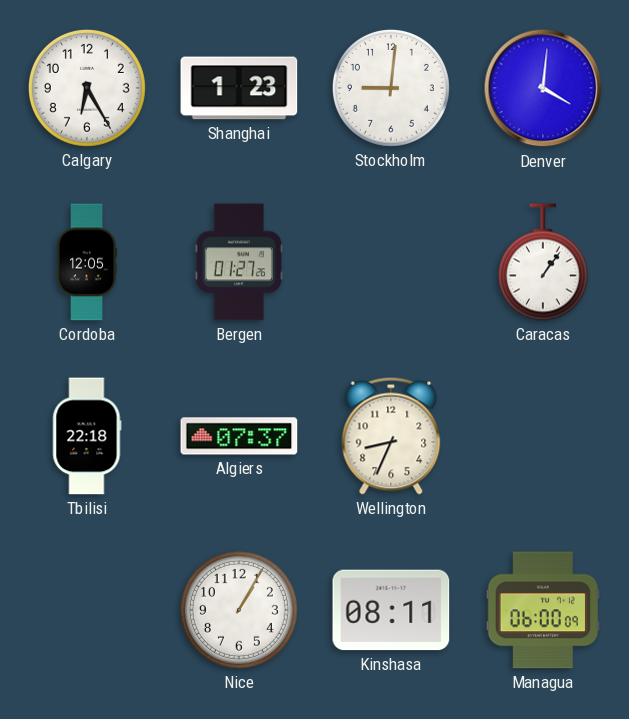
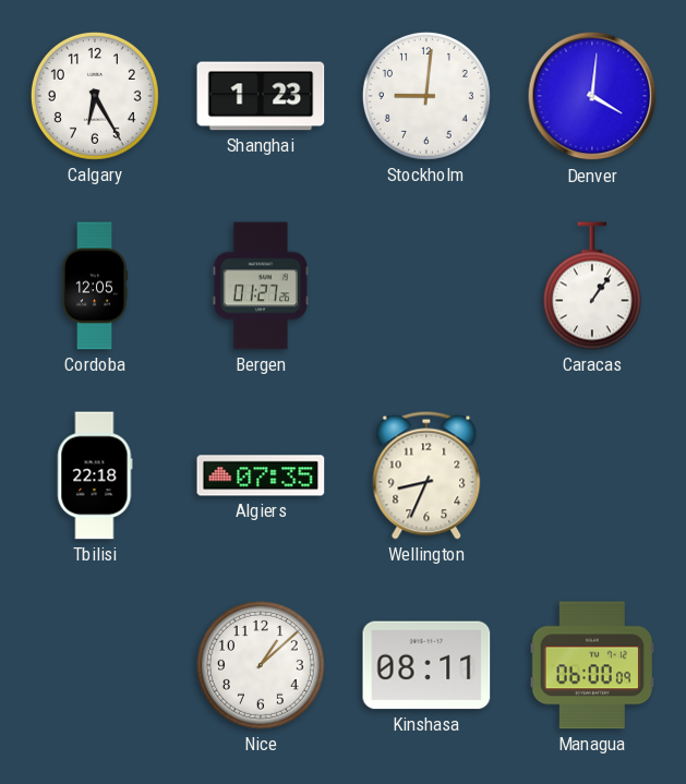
Algiers: 07:37 -> 07:35 (261, 475)
Nice: 1:05 -> 1:08 (261, 665)
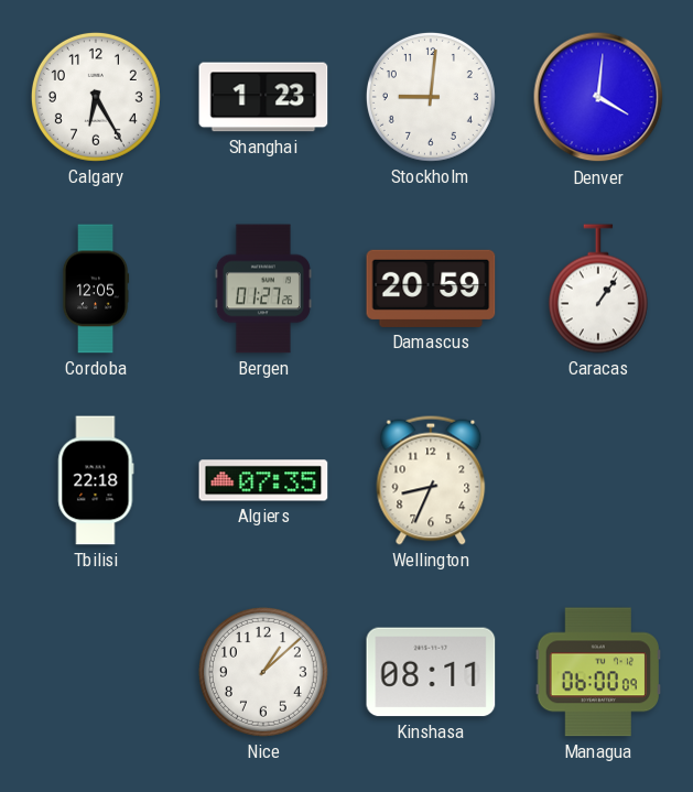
Damascus: none -> 20:59 (431, 289)
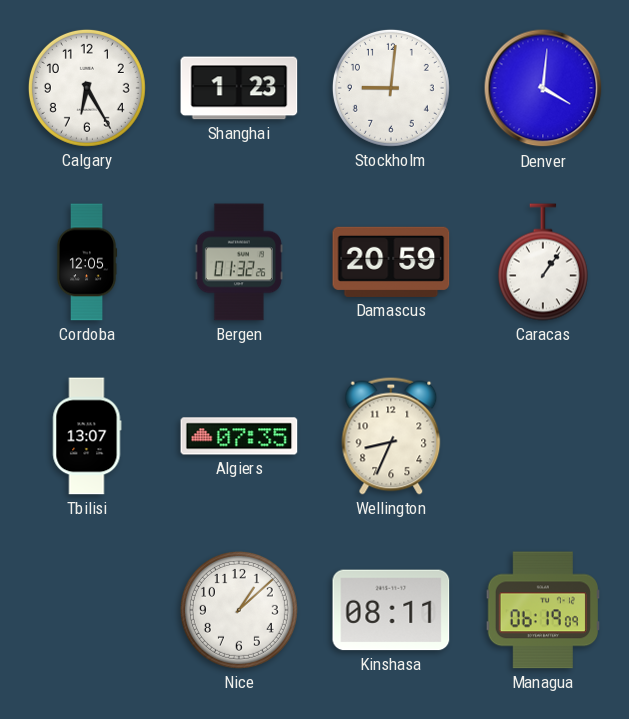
Bergen: 01:27 -> 01:32 (239, 262)
Tbilisi: 22:18 -> 13:07 (87, 436)
Managua: 06:00 -> 06:19 (542, 610)
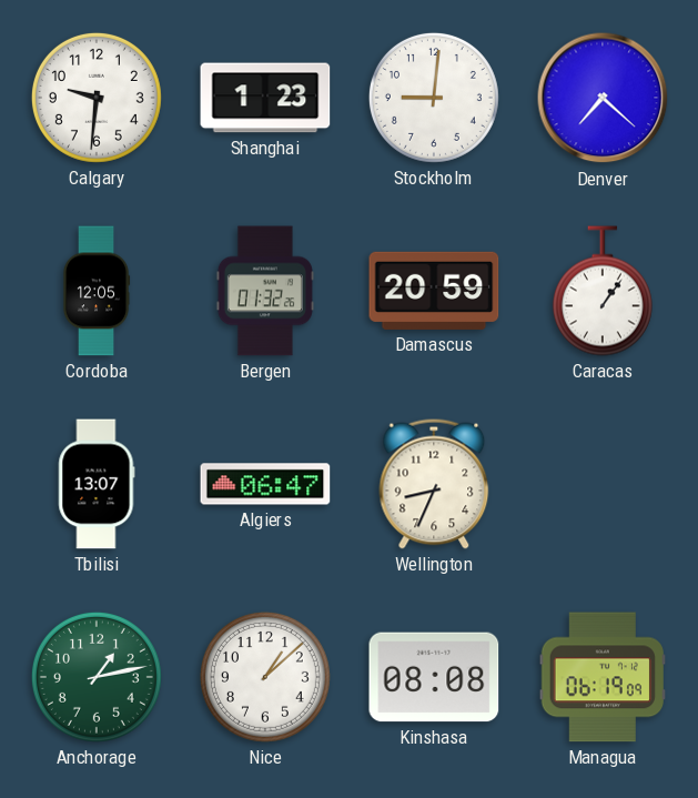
Calgary: 6:25 -> 9:31 (97, 98)
Denver: 4:01 -> 7:22 (603, 98)
Algiers: 07:35 -> 06:47 (265, 484)
Anchorage: none -> 1:13 (97, 677)
Kinshasa: 08:11 -> 08:08 (434, 677)
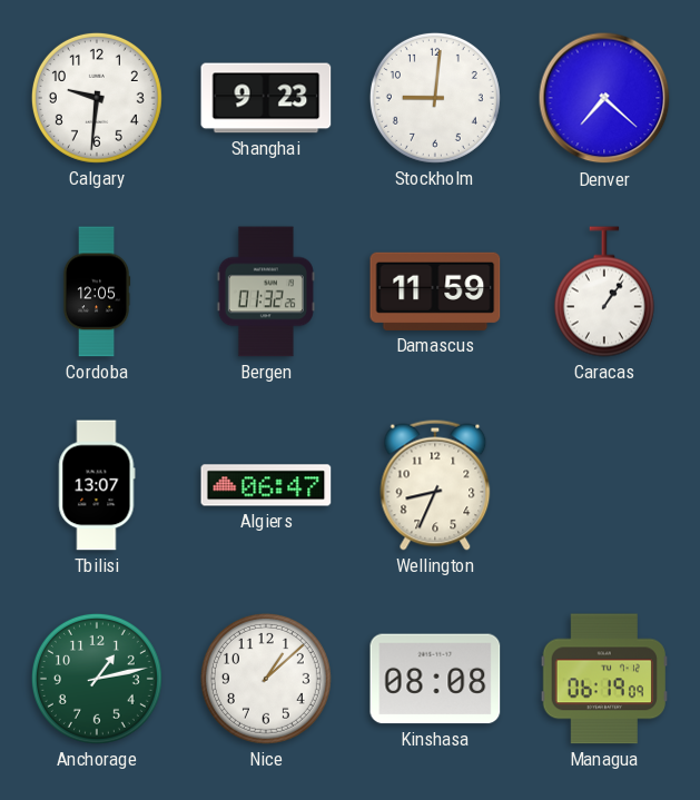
Shanghai: 1:23 -> 9:23 (266, 98)
Damascus: 20:59 -> 11:59 (435, 292)
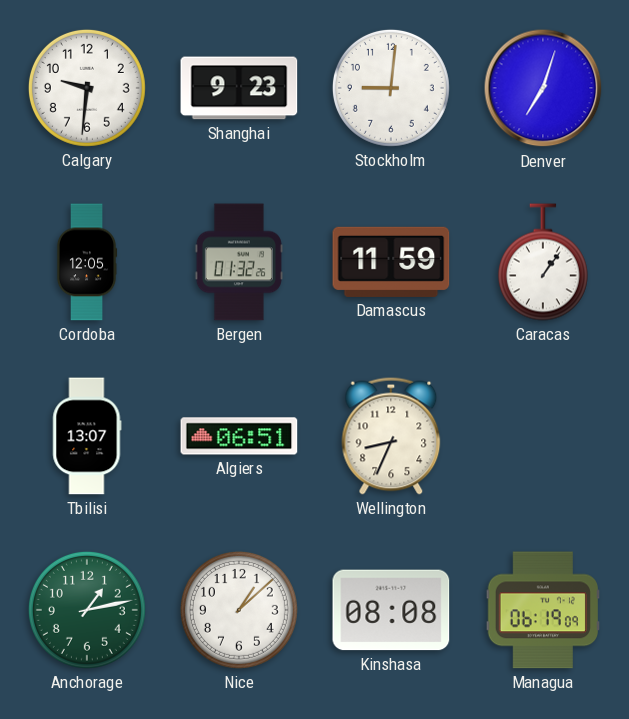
Denver: 7:22 -> 7:03 (543, 88)
Algiers: 06:47 -> 06:51 (239, 436)
